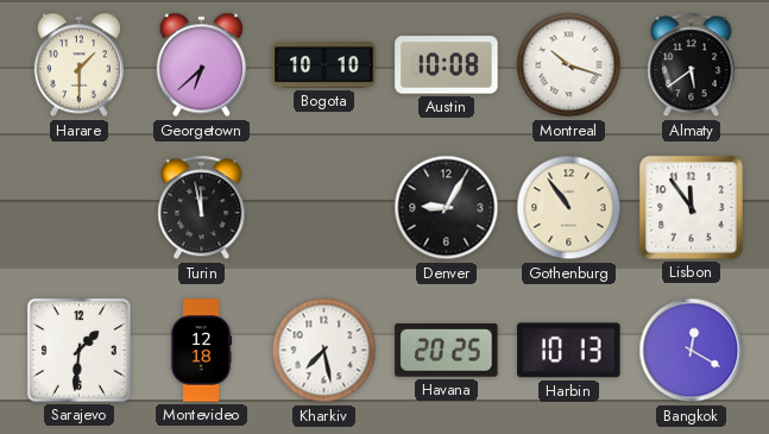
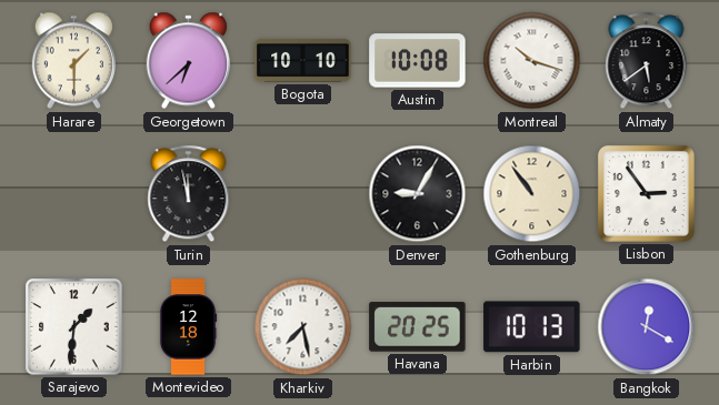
Lisbon: 11:54 -> 2:54 (646, 193)
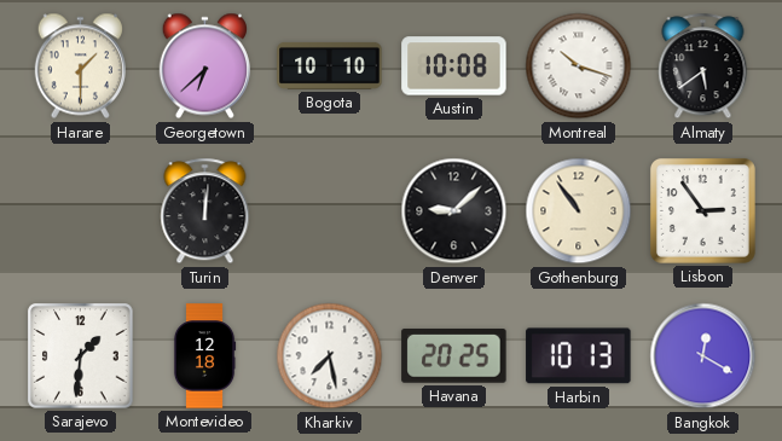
Turin: 11:58 -> 12:01 (205, 211)
Denver: 9:05 -> 9:08 (454, 211)
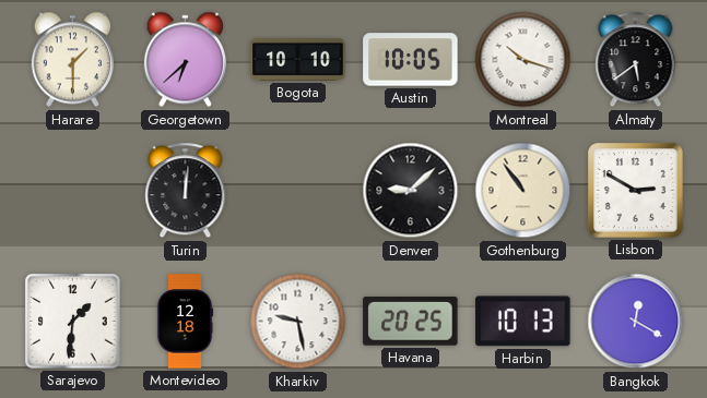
Austin: 10:08 -> 10:05 (411, 60)
Lisbon: 2:54 -> 2:50 (635, 190)
Kharkiv: 7:28 -> 9:28 (298, 322)
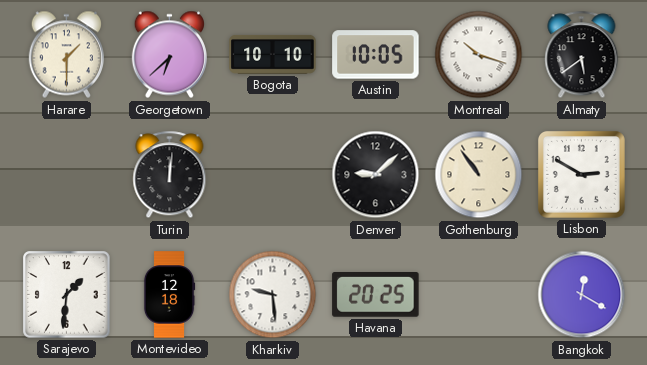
Kharkiv: 9:28 -> 9:29 (273, 295)
Harbin: 10:13 -> none (523, 322)
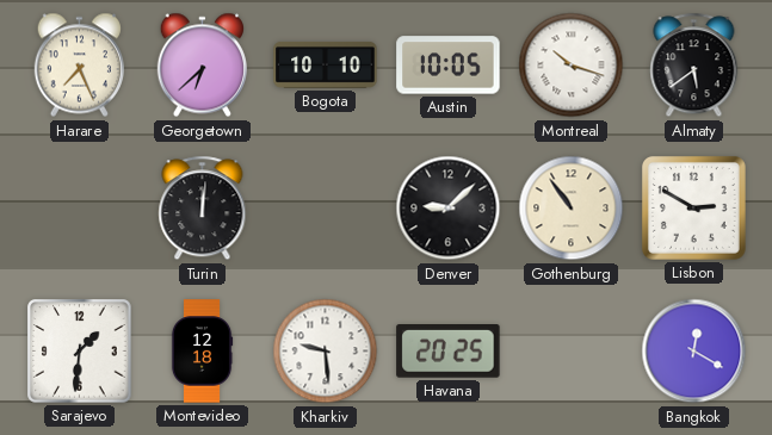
Harare: 1:30 -> 7:26 (79, 66)
